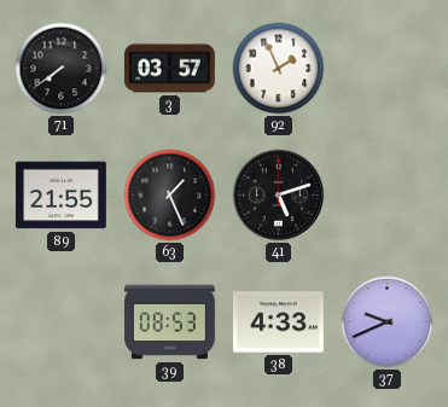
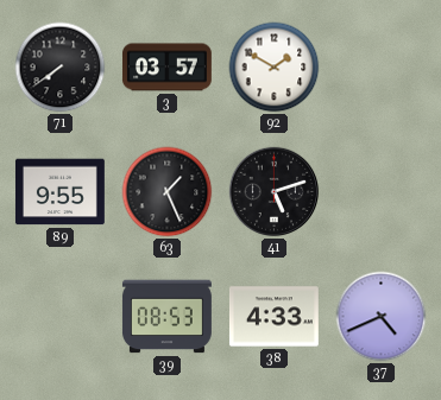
92: 1:56 -> 1:50 (275, 68)
89: 21:55 -> 9:55 (59, 192)
37: 9:41 -> 4:41 (382, 317)
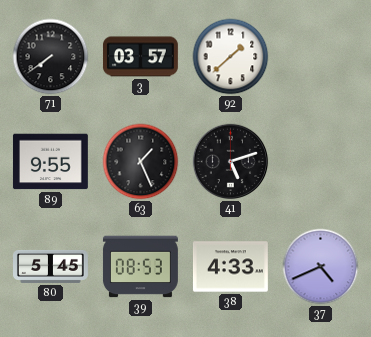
92: 1:50 -> 1:38 (231, 57)
80: none -> 5:45 (51, 266)
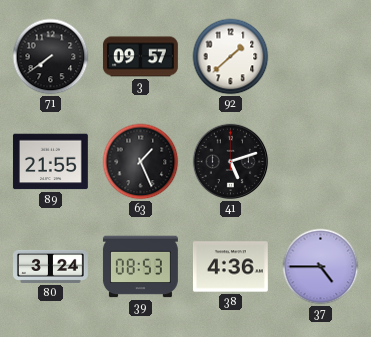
3: 03:57 -> 09:57 (140, 57)
89: 9:55 -> 21:55 (50, 162)
80: 5:45 -> 3:24 (51, 266)
38: 4:33 -> 4:36 (230, 267)
37: 4:41 -> 4:45 (321, 267)
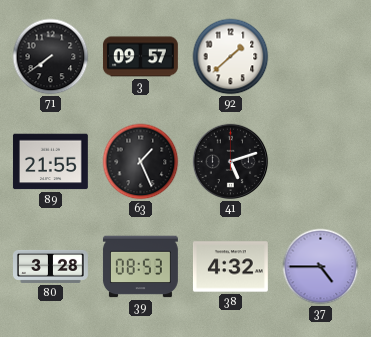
80: 3:24 -> 3:28 (51, 266)
38: 4:36 -> 4:32 (230, 267)
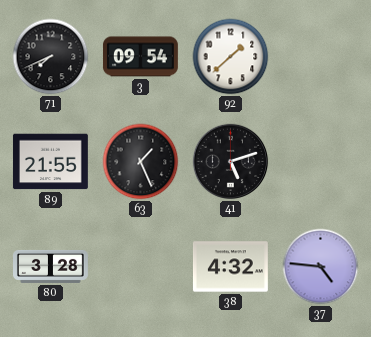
71: 7:39 -> 7:41 (51, 57)
3: 09:57 -> 09:54 (140, 57)
39: 08:53 -> none (140, 267)
37: 4:45 -> 4:46 (321, 267)
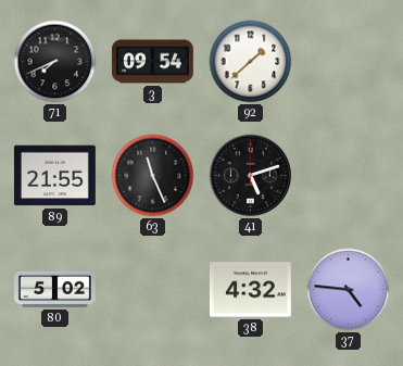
63: 1:26 -> 11:26 (153, 176)
80: 3:28 -> 5:02 (55, 289)
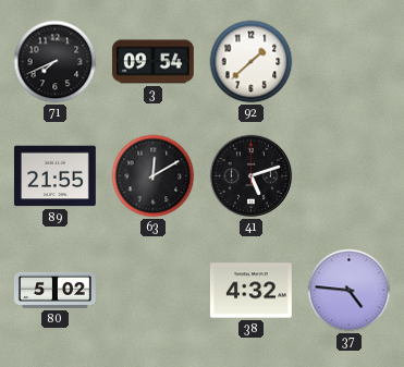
63: 11:26 -> 12:10 (154, 176)
